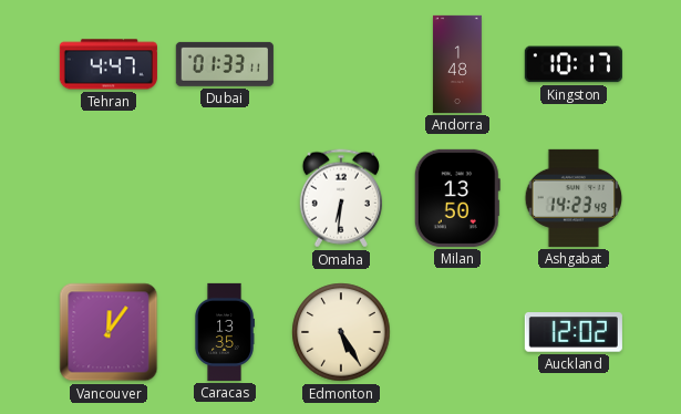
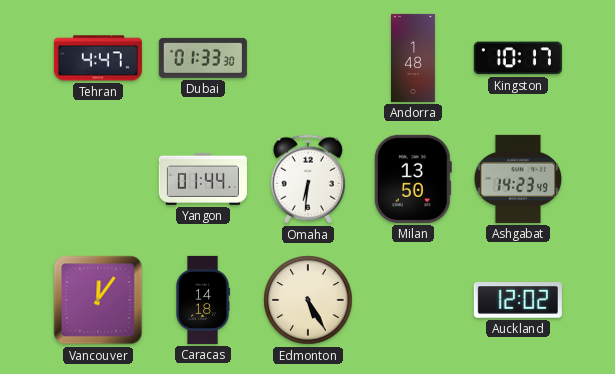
Dubai: 01:33:11 -> 01:33:30 (203, 58)
Yangon: none -> 01:44 (203, 179)
Caracas: 13:35 -> 14:18 (203, 300)
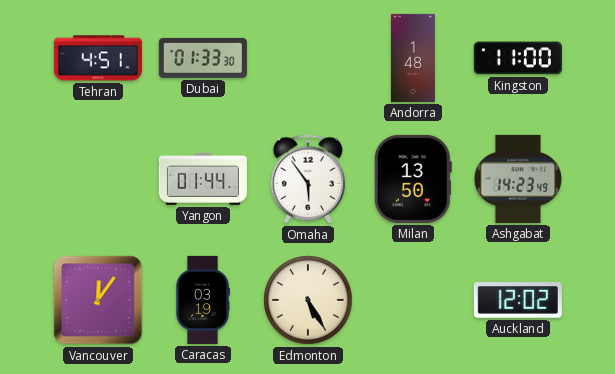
Tehran: 4:47 -> 4:51 (98, 58)
Kingston: 10:17 -> 11:00 (518, 58)
Omaha: 6:31 -> 5:54 (308, 179)
Caracas: 14:18 -> 03:19 (203, 300)
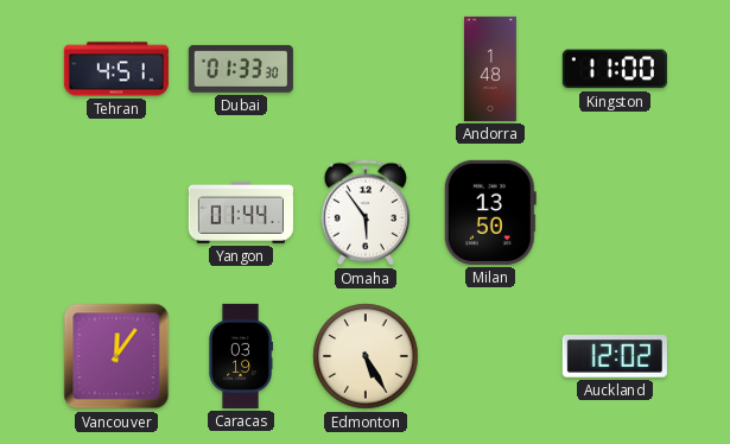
Ashgabat: 14:23 -> none (518, 179)
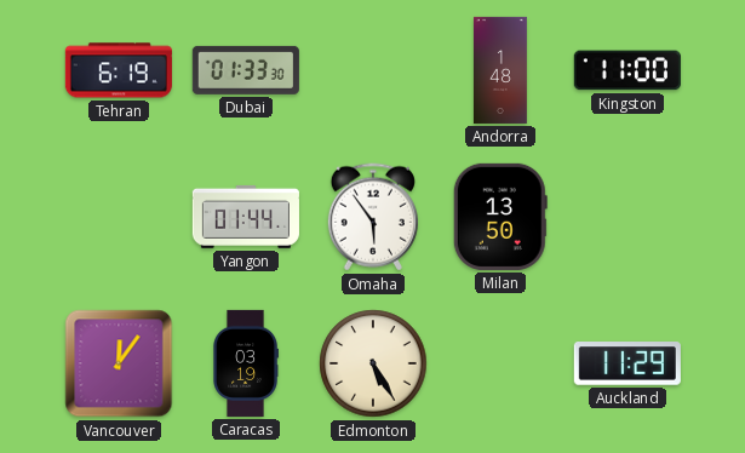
Tehran: 4:51 -> 6:19 (119, 70)
Auckland: 12:02 -> 11:29 (627, 363)
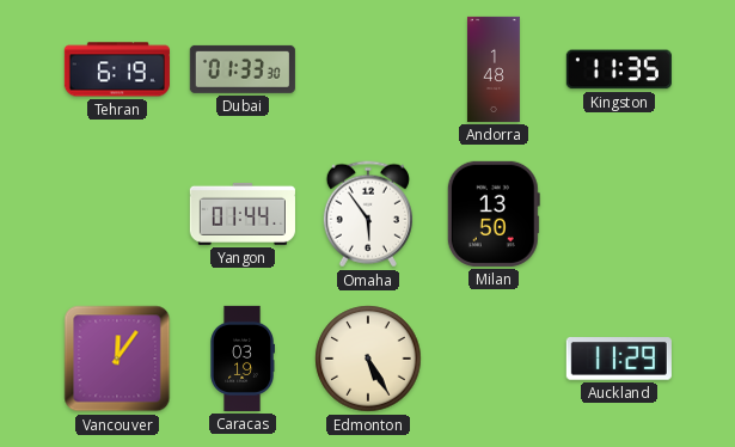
Kingston: 11:00 -> 11:35 (619, 69)
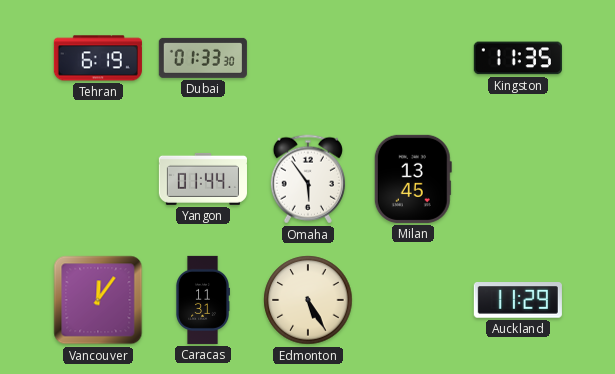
Andorra: 1:48 -> none (494, 69)
Milan: 13:50 -> 13:45 (413, 179)
Caracas: 03:19 -> 11:31 (203, 300)
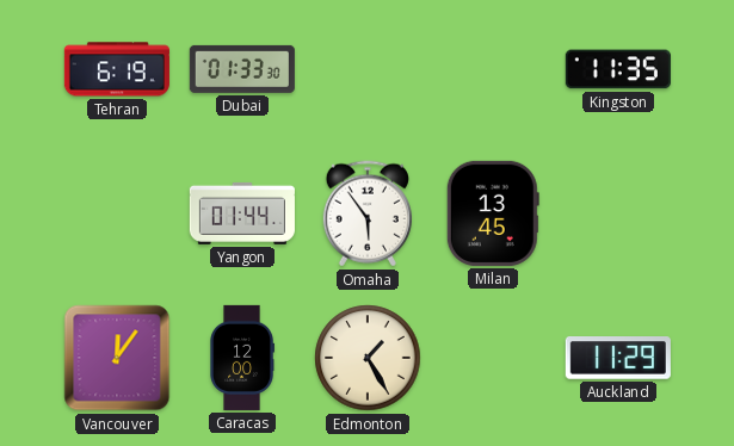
Caracas: 11:31 -> 12:00 (242, 358)
Edmonton: 5:25 -> 1:25 (368, 358)
